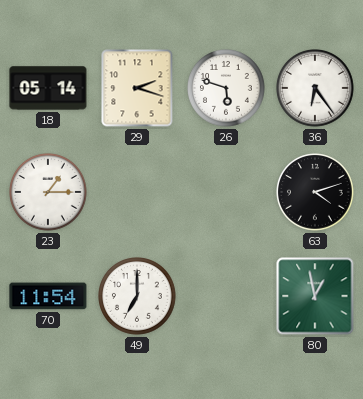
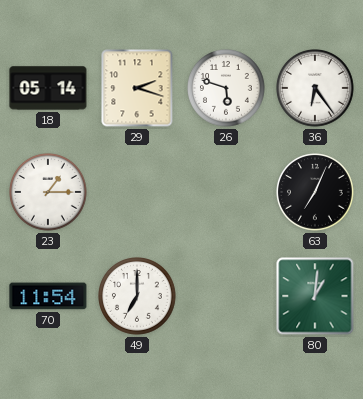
63: 4:12 -> 7:04 (316, 193)
80: 12:58 -> 1:01 (315, 296)
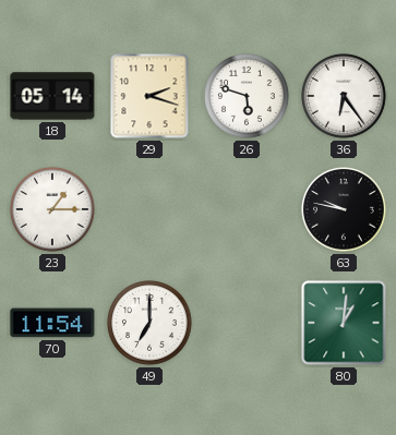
63: 7:04 -> 9:47 (345, 210)
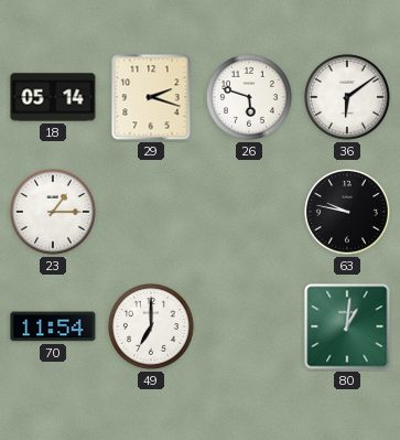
36: 6:24 -> 6:09 (348, 98)
